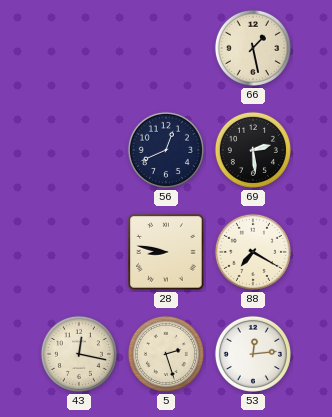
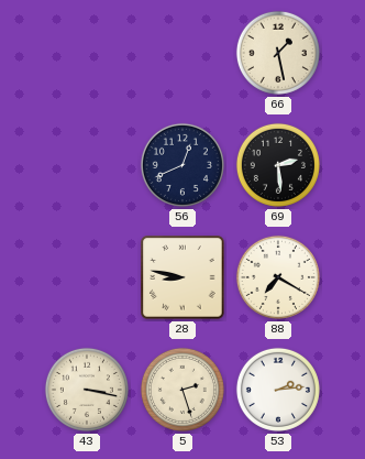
43: 12:17 -> 3:17 (87, 390)
53: 12:14 -> 2:14 (278, 390)
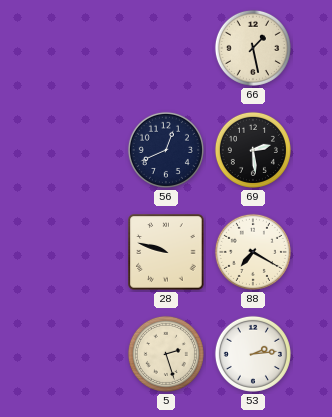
28: 8:47 -> 9:48 (166, 252)
43: 3:17 -> none (87, 390)
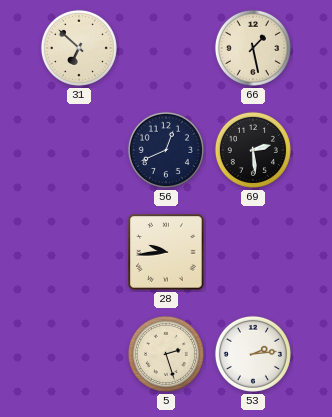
31: none -> 6:52 (79, 48)
28: 9:48 -> 9:44 (166, 252)
88: 7:20 -> none (253, 252)
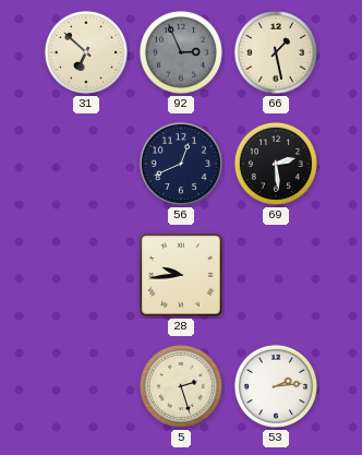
92: none -> 2:56 (181, 52)
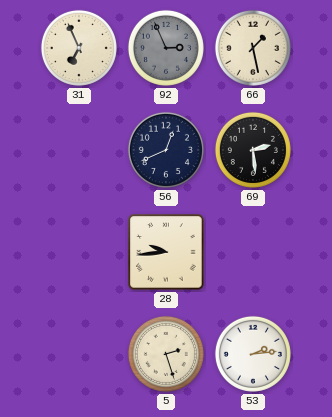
31: 6:52 -> 6:56 (79, 48)
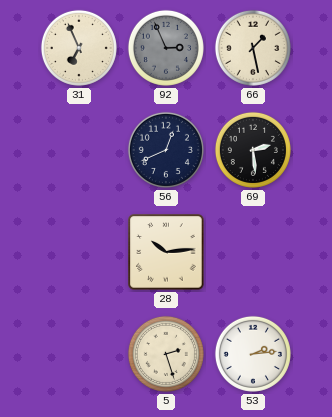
28: 9:44 -> 10:14 (166, 252)
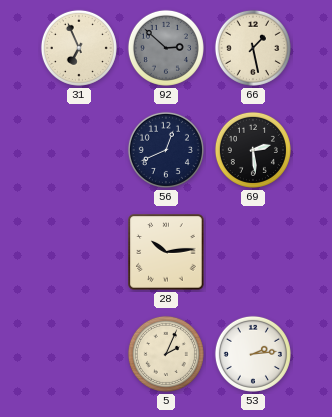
92: 2:56 -> 2:52 (166, 48)
5: 2:27 -> 2:04 (166, 354)
